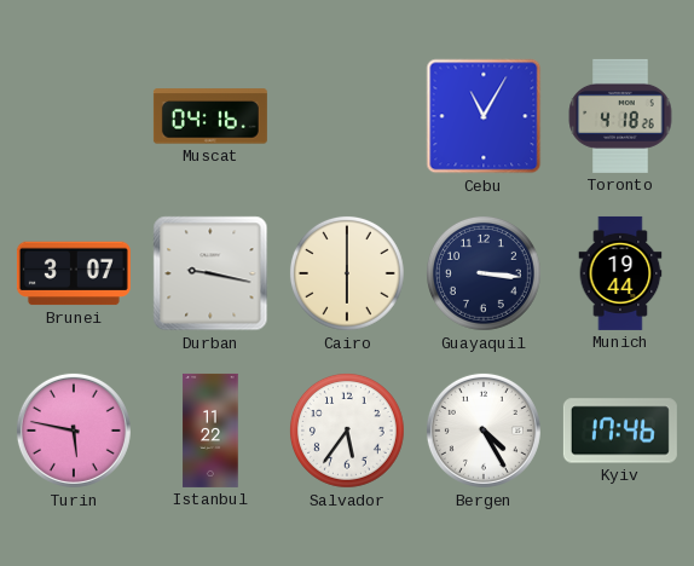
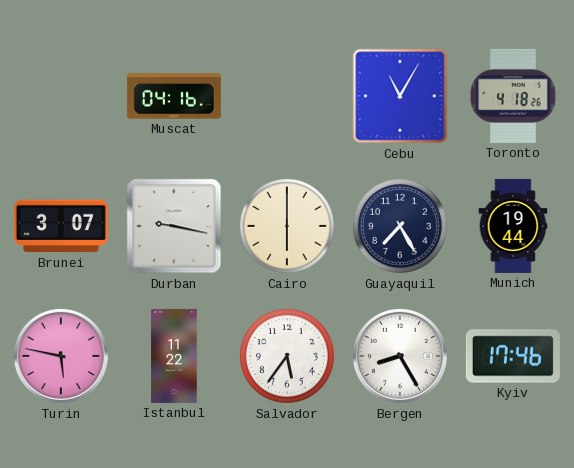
Guayaquil: 3:16 -> 7:25 (400, 226)
Bergen: 4:25 -> 8:25 (400, 356)
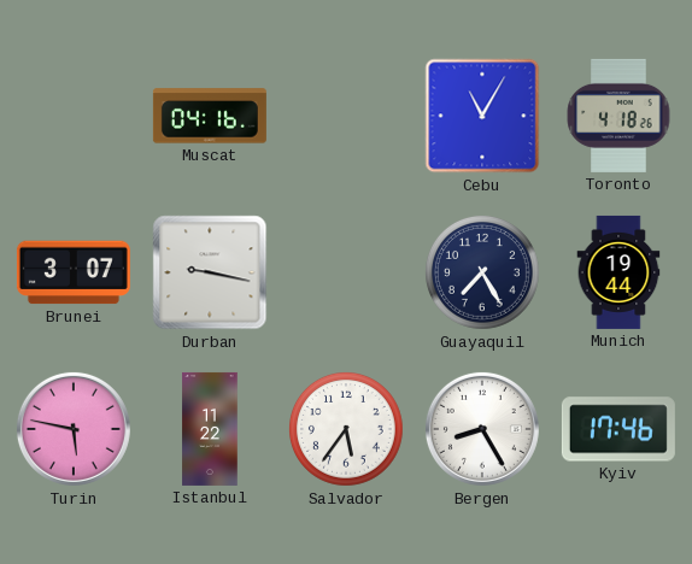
Cairo: 6:00 -> none (287, 226)
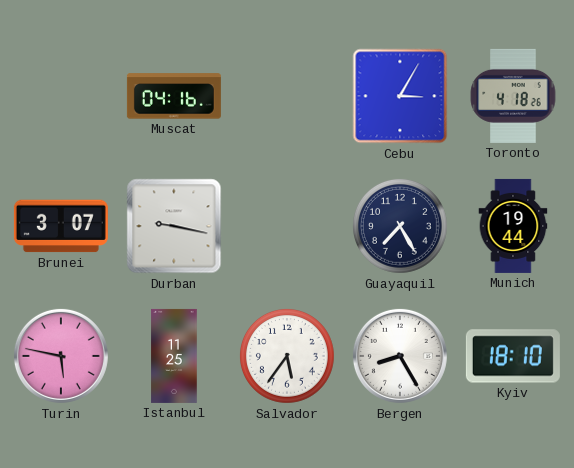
Cebu: 11:05 -> 3:05 (400, 96)
Istanbul: 11:22 -> 11:25 (174, 356)
Kyiv: 17:46 -> 18:10 (513, 356)
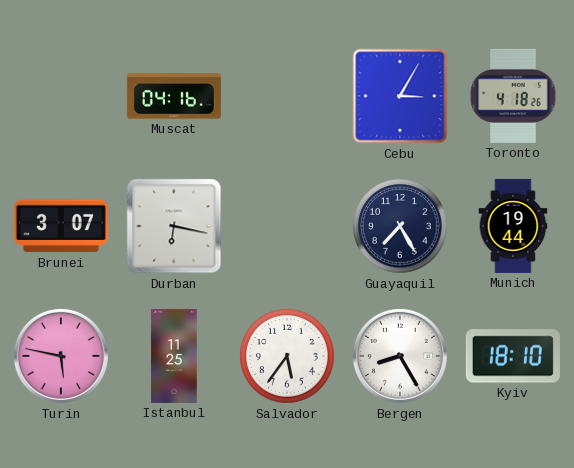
Durban: 9:17 -> 6:17 (174, 226)
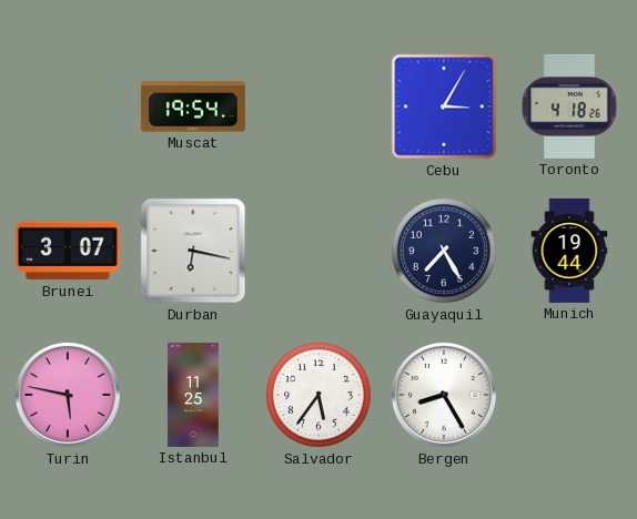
Muscat: 04:16 -> 19:54 (193, 106)
Kyiv: 18:10 -> none (513, 356)
